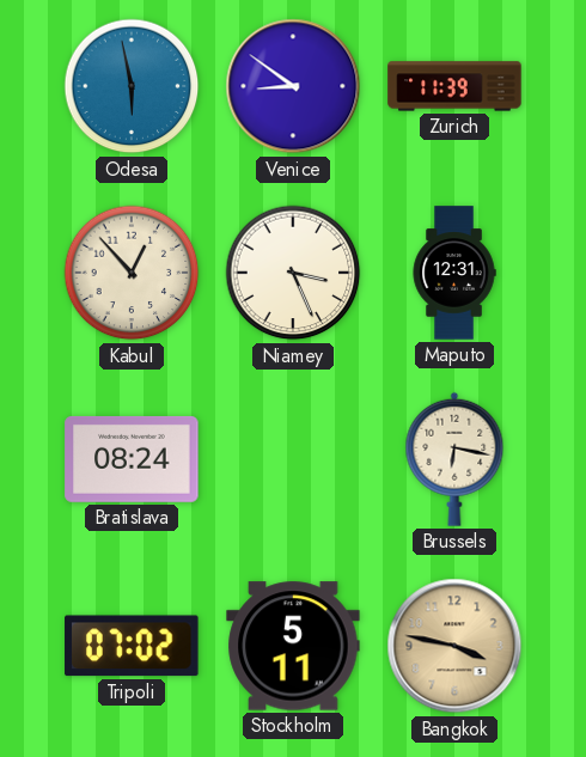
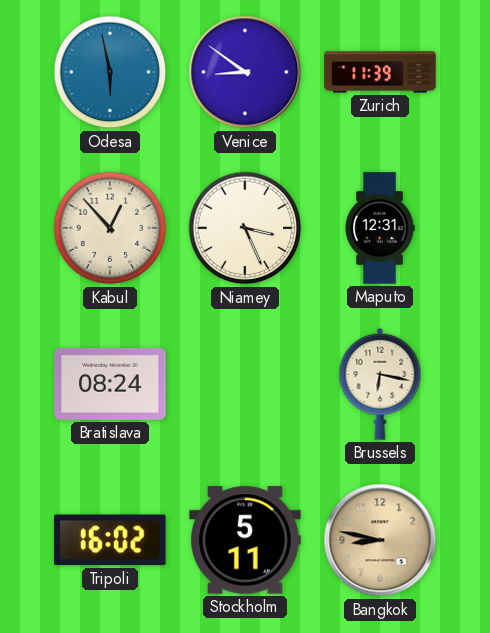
Tripoli: 07:02 -> 16:02 (110, 540)
Bangkok: 3:47 -> 8:47 (380, 540)
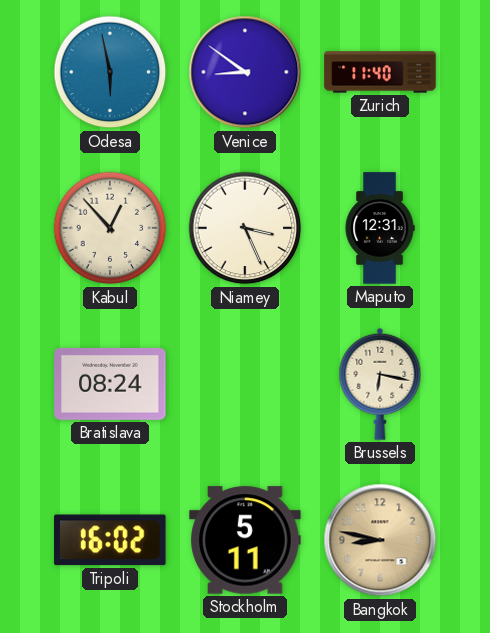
Zurich: 11:39 -> 11:40 (380, 72)
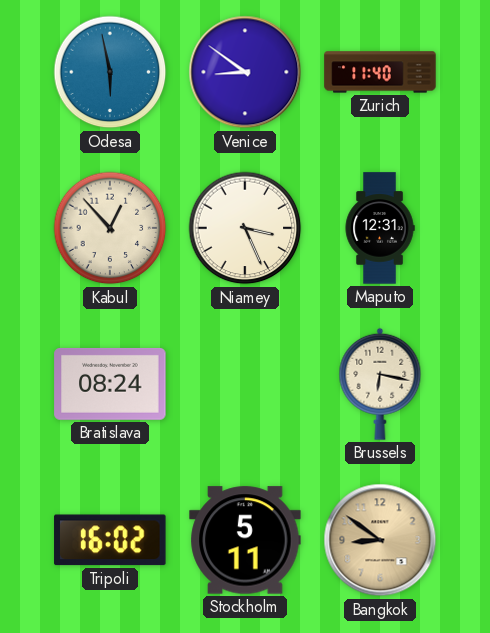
Bangkok: 8:47 -> 8:51 (380, 540)
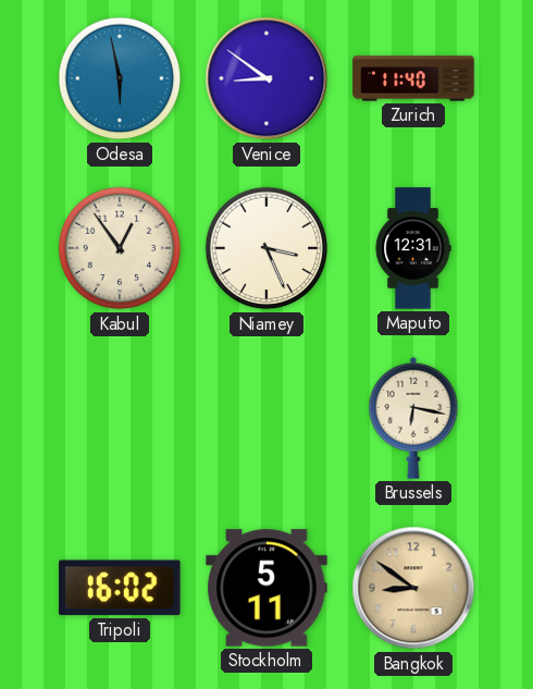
Kabul: 12:53 -> 12:54 (120, 248)
Bratislava: 08:24 -> none (110, 384)
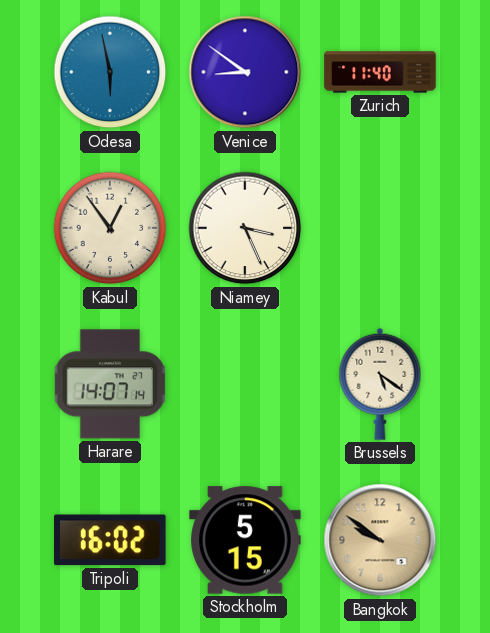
Maputo: 12:31 -> none (413, 248)
Harare: none -> 14:07 (110, 384)
Brussels: 6:17 -> 5:21 (380, 384)
Stockholm: 5:11 -> 5:15 (245, 540)
Bangkok: 8:51 -> 9:51 (380, 540)
